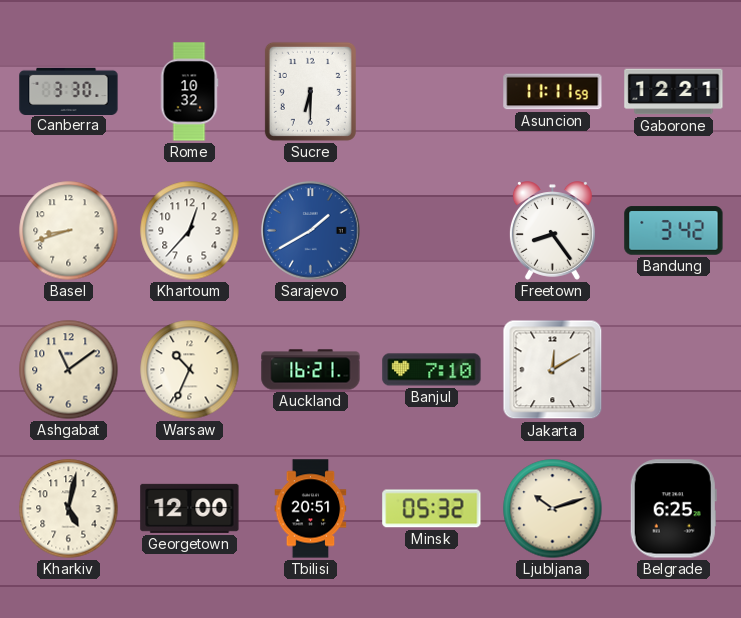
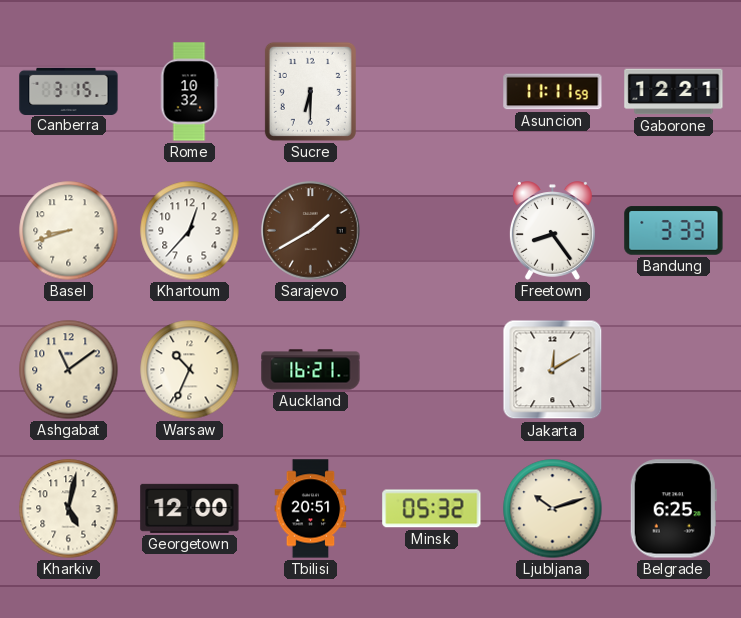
Canberra: 3:30 -> 3:15 (69, 91)
Sarajevo dial: blue -> brown (311, 231)
Bandung: 3:42 -> 3:33 (674, 231)
Banjul: 7:10 -> none (432, 370)
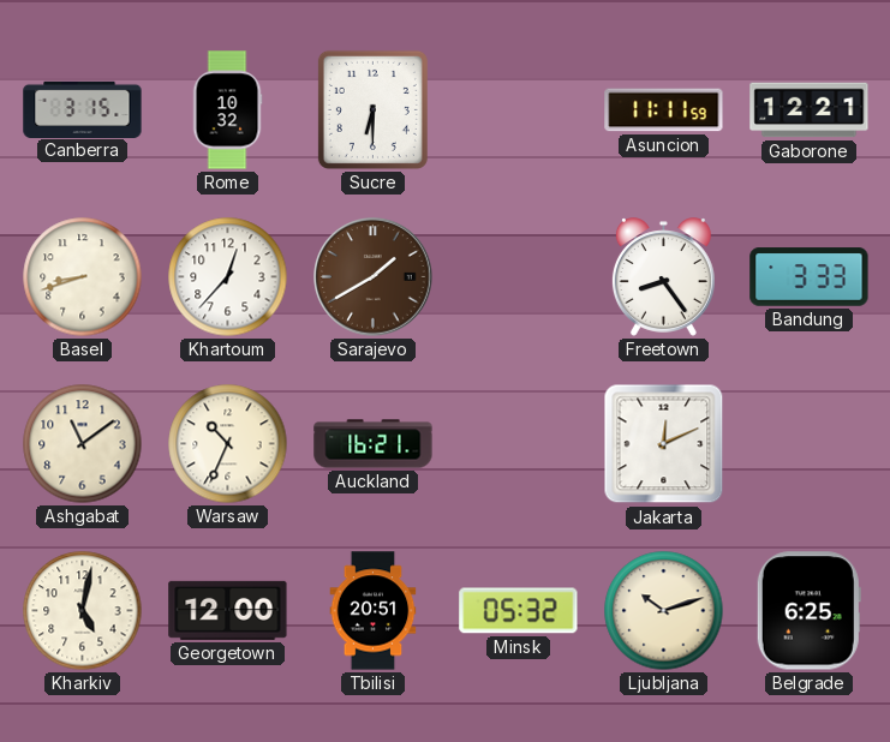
Jakarta: 12:10 -> 12:11 (664, 444)
